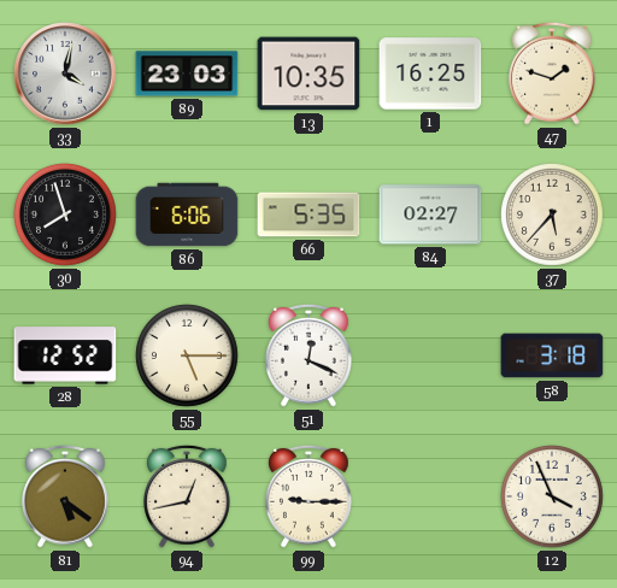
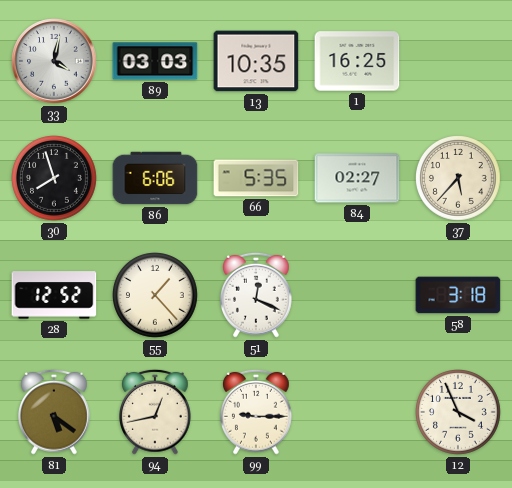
89: 23:03 -> 03:03 (155, 61)
47: 1:48 -> none (553, 73)
55: 5:15 -> 1:23 (156, 296)
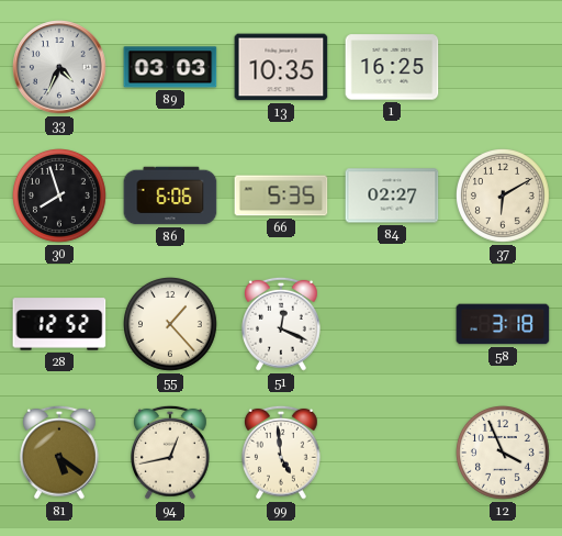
33: 4:02 -> 4:34 (59, 67)
37: 5:37 -> 6:10 (504, 197)
99: 9:15 -> 4:59 (282, 453)
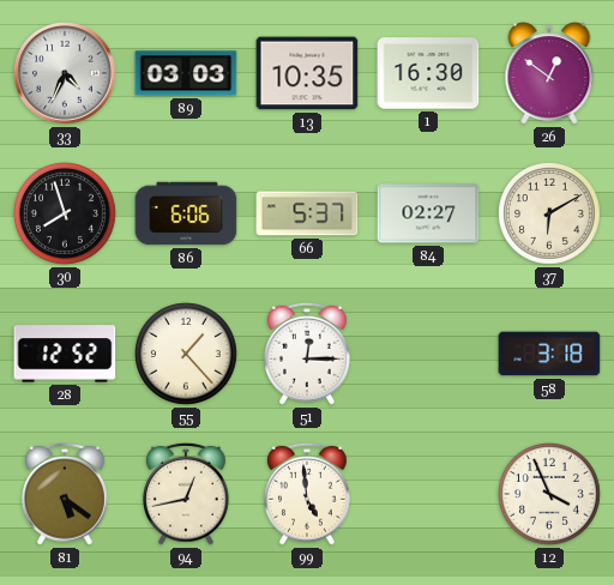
1: 16:25 -> 16:30 (428, 73)
26: none -> 12:51 (549, 73)
66: 5:35 -> 5:37 (307, 213)
51: 12:19 -> 12:15 (308, 354)
